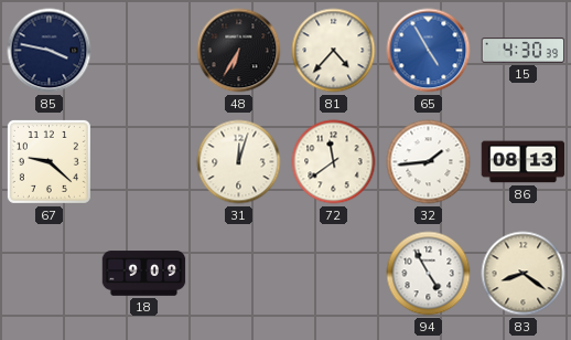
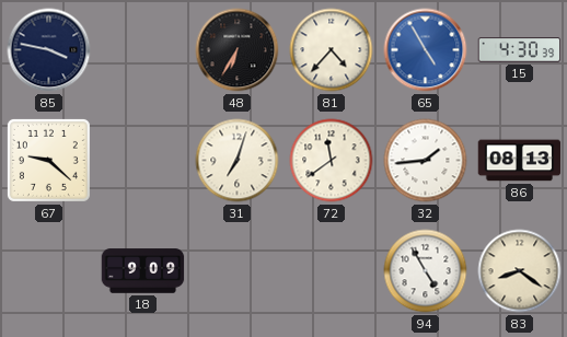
31: 12:03 -> 7:03 (238, 161)
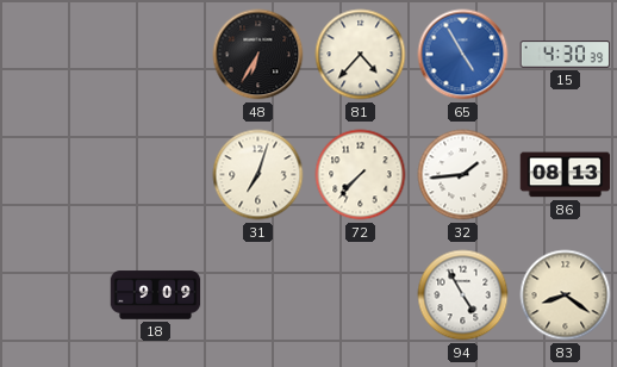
85: 3:47 -> none (49, 50)
67: 9:22 -> none (48, 160)
72: 11:39 -> 7:37 (361, 175)
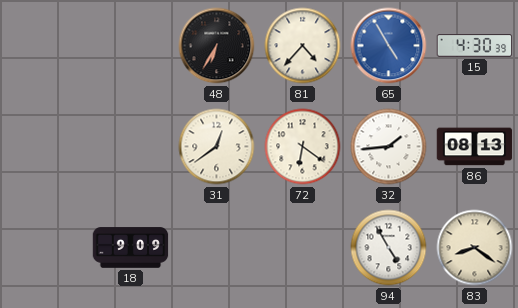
31: 7:03 -> 12:39 (217, 147)
72: 7:37 -> 6:21 (303, 147)
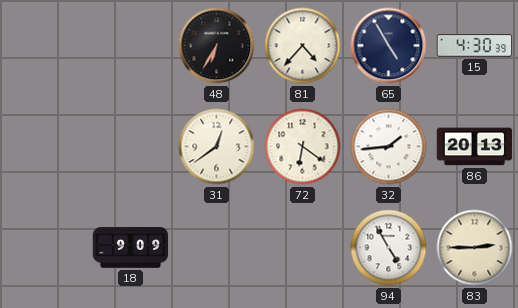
65 dial: blue -> navy (389, 46)
86: 08:13 -> 20:13 (475, 147)
83: 8:21 -> 2:45 (475, 248)
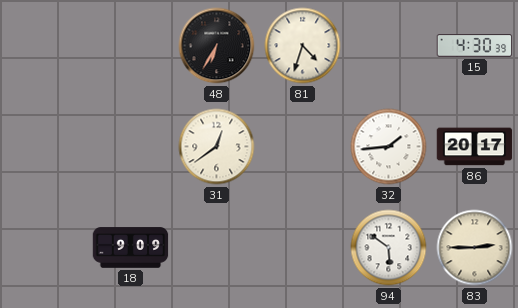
81: 4:37 -> 4:33 (303, 46)
65: 4:55 -> none (389, 46)
72: 6:21 -> none (303, 147)
86: 20:13 -> 20:17 (475, 147)
94: 4:55 -> 5:51 (389, 248)
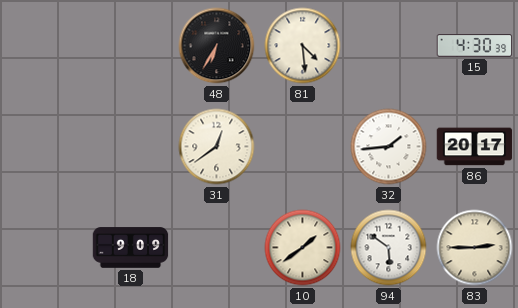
81: 4:33 -> 4:29 (303, 46)
10: none -> 1:39 (303, 248)
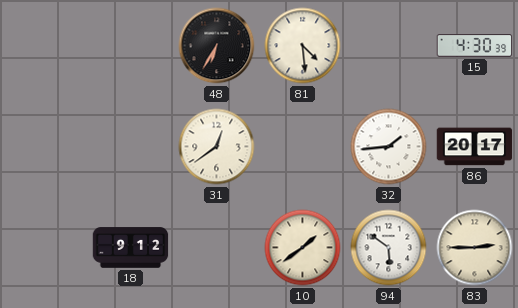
18: 9:09 -> 9:12 (131, 248)
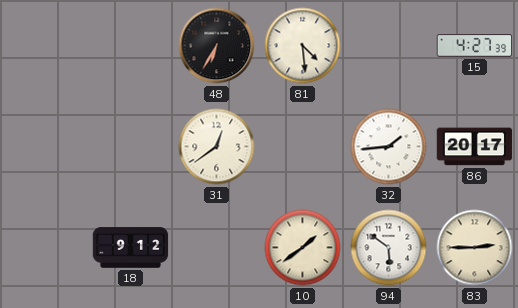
15: 4:30 -> 4:27 (475, 46)
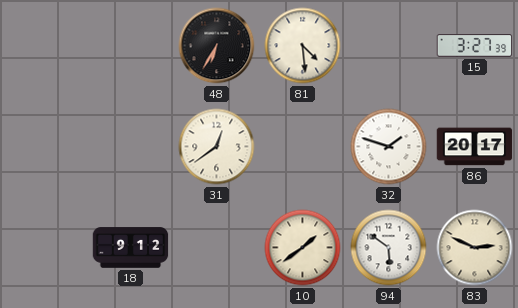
15: 4:27 -> 3:27 (475, 46)
32: 1:44 -> 1:48 (389, 147)
83: 2:45 -> 2:49 (475, 248)
